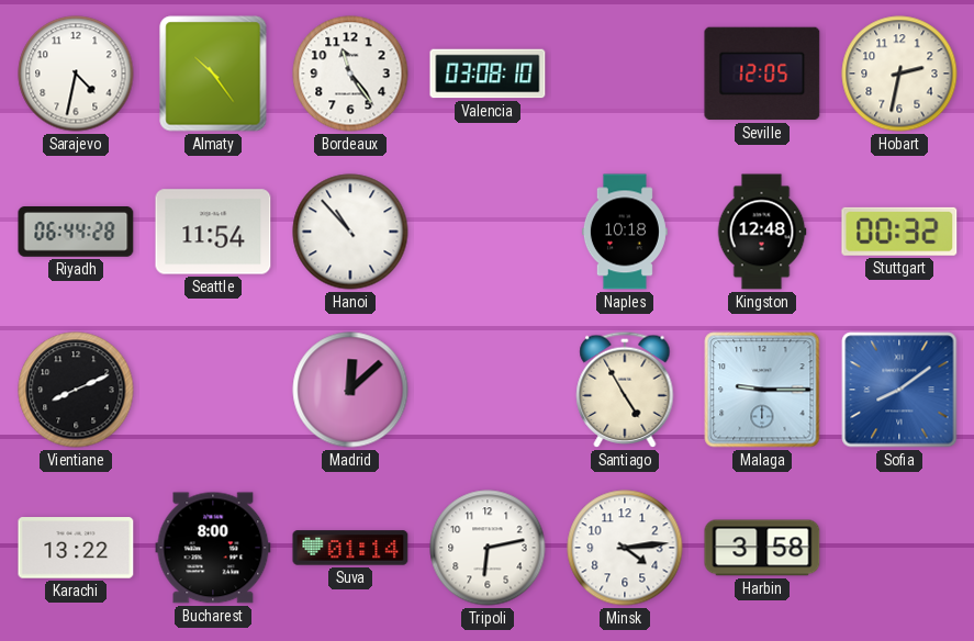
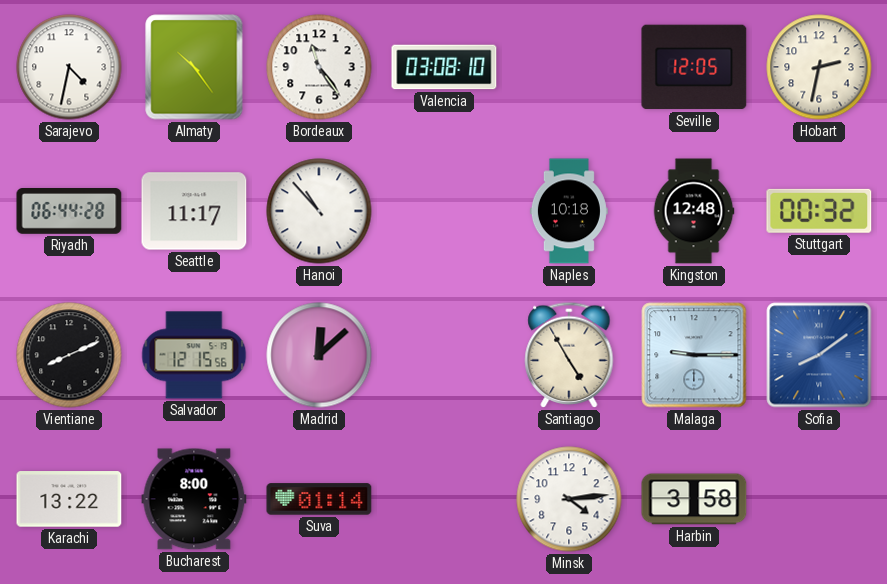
Seattle: 11:54 -> 11:17 (194, 211)
Salvador: none -> 12:15 (194, 355)
Tripoli: 6:13 -> none (488, 548)
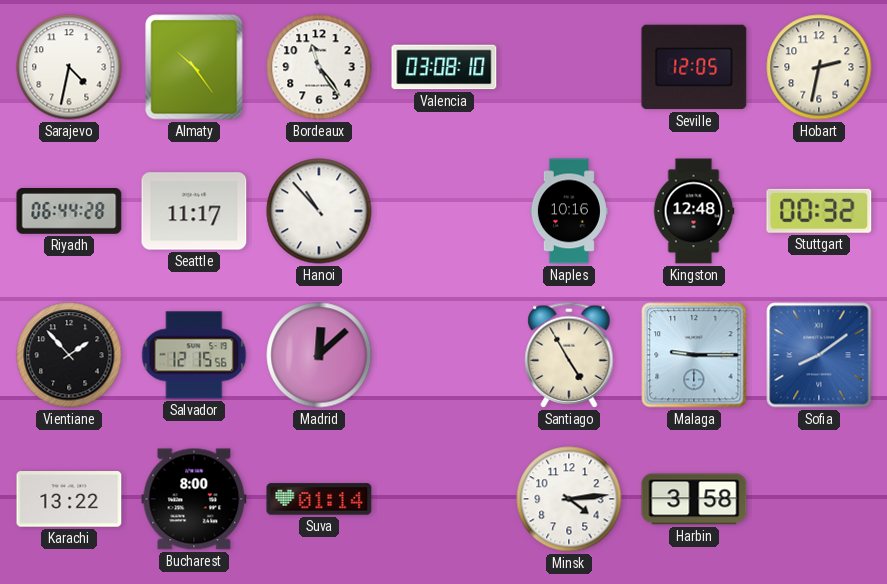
Naples: 10:18 -> 10:16 (569, 211)
Vientiane: 8:11 -> 1:53 (69, 355)
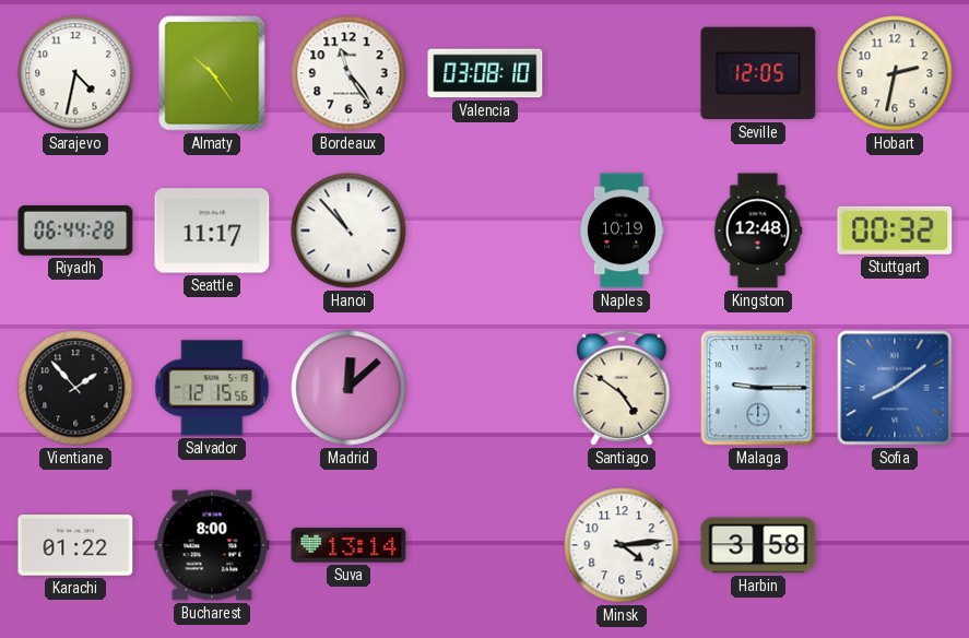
Naples: 10:16 -> 10:19 (622, 231)
Santiago: 4:55 -> 4:51 (622, 388)
Karachi: 13:22 -> 01:22 (75, 545)
Suva: 01:14 -> 13:14 (348, 545)
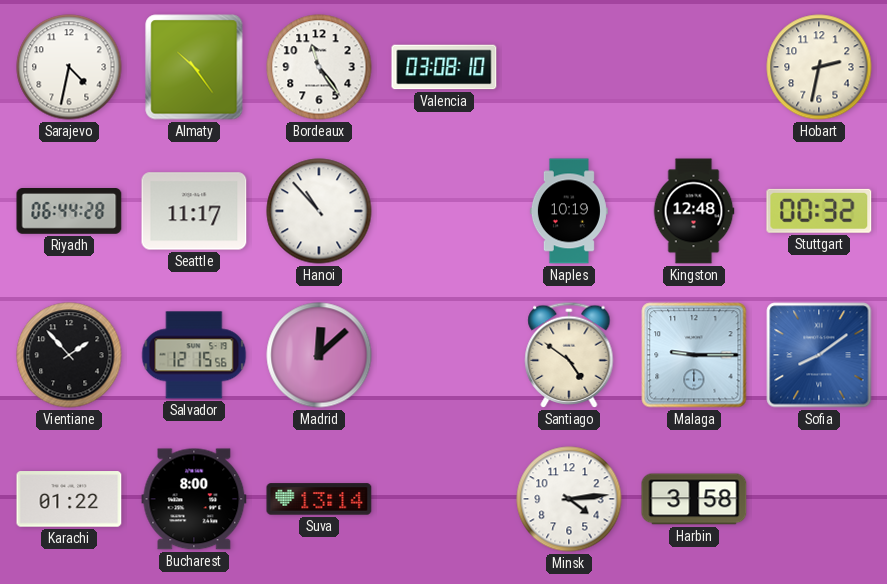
Seville: 12:05 -> none (758, 73)
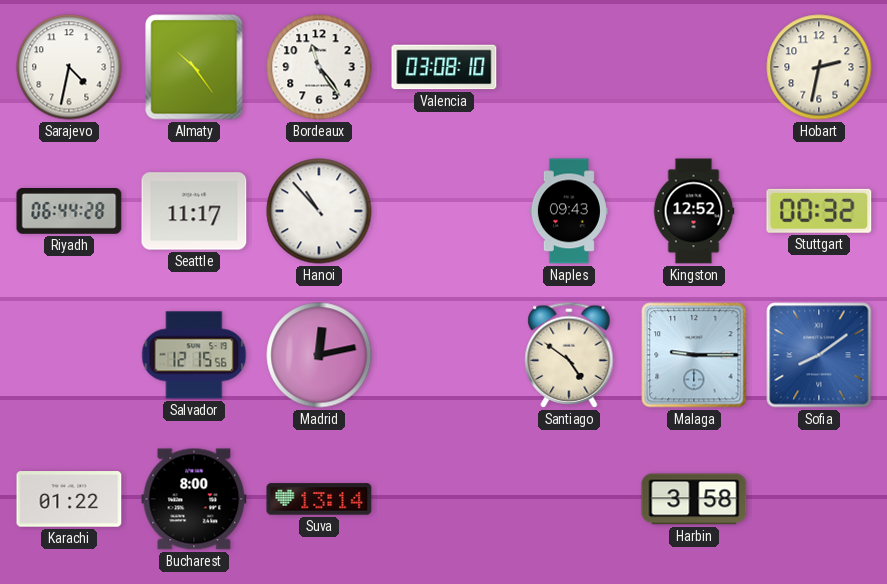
Naples: 10:19 -> 09:43 (569, 211)
Kingston: 12:48 -> 12:52 (694, 211)
Vientiane: 1:53 -> none (69, 355)
Madrid: 12:08 -> 12:13 (319, 355)
Minsk: 4:14 -> none (569, 499)
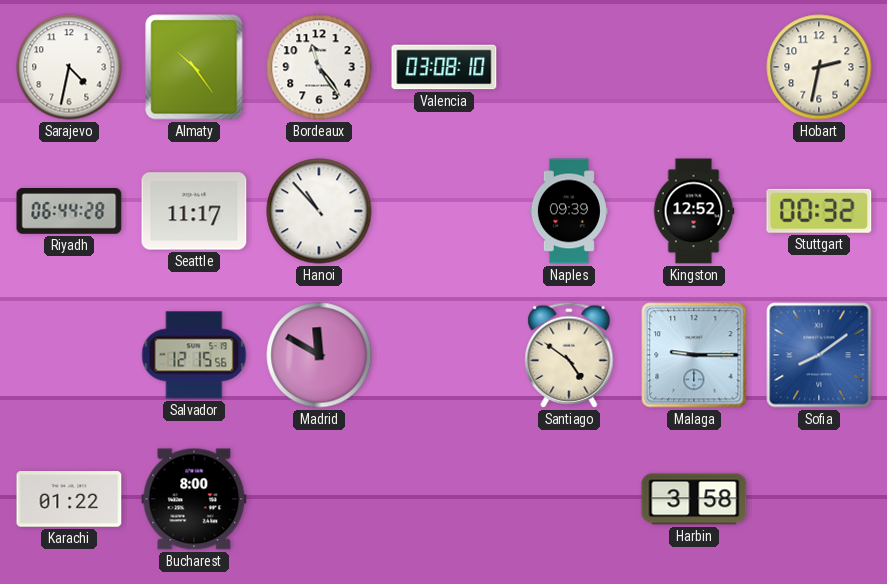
Naples: 09:43 -> 09:39 (569, 211)
Madrid: 12:13 -> 11:50 (319, 355)
Suva: 13:14 -> none (319, 499)
